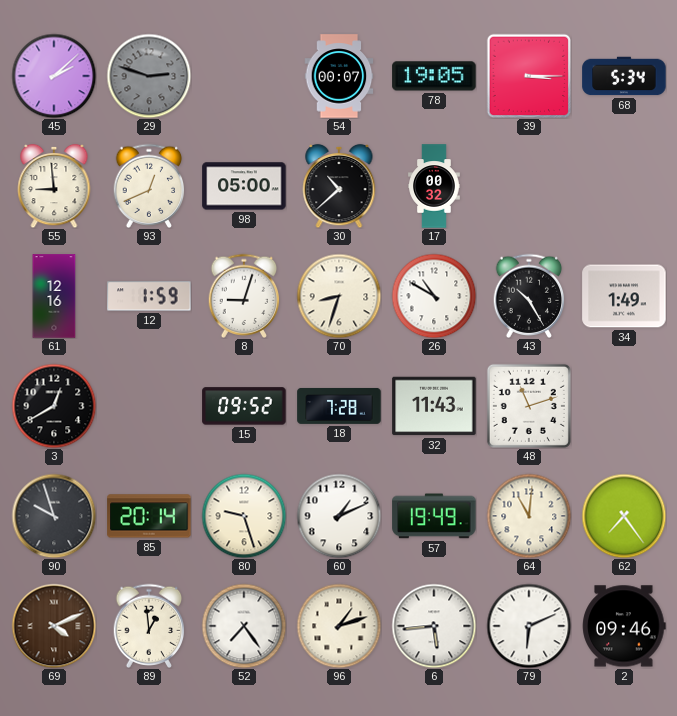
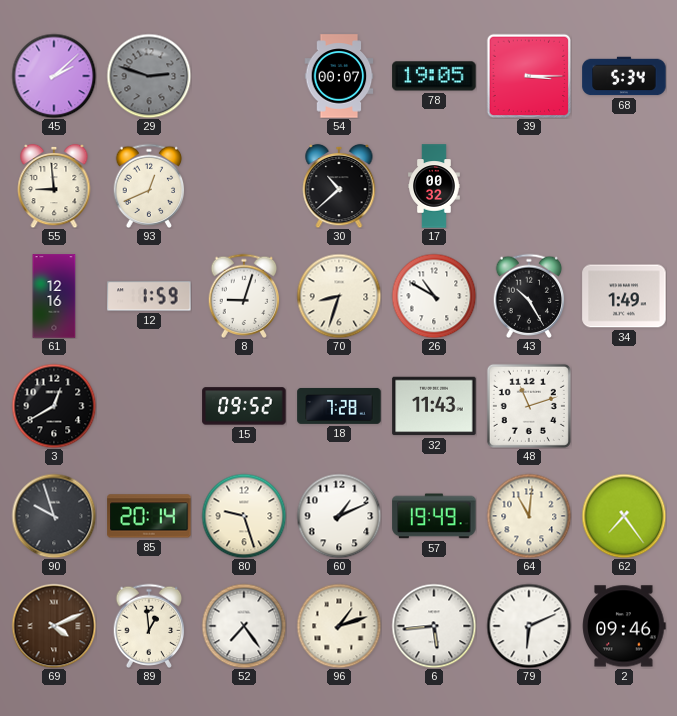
98: 05:00 -> none (244, 186)
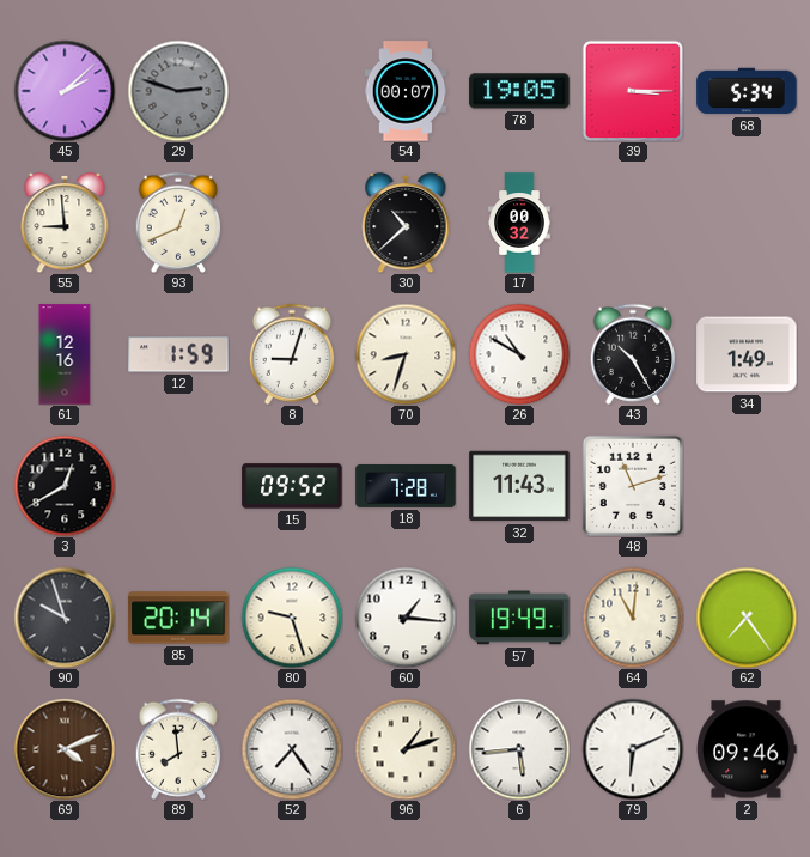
60: 1:11 -> 1:16 (406, 618)
89: 12:59 -> 7:59 (178, 748)
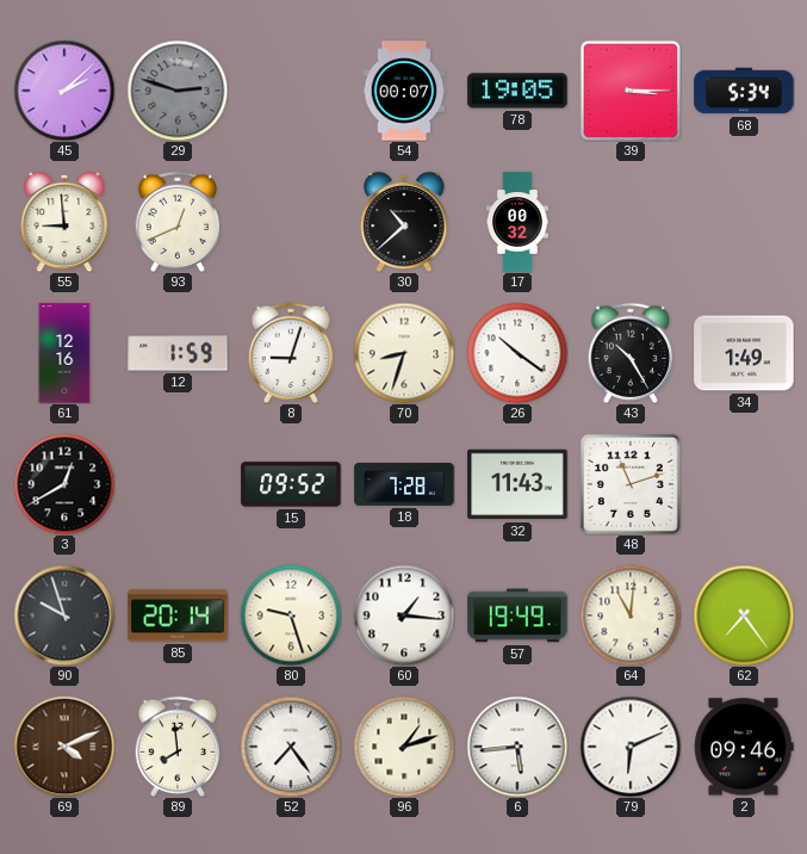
26: 10:50 -> 10:21 (517, 353)
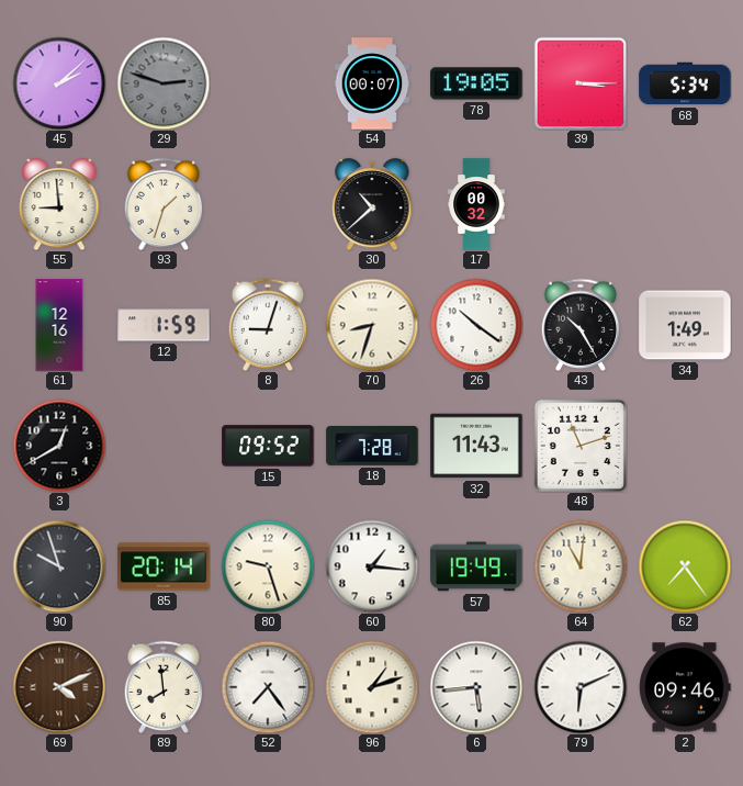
93: 12:41 -> 1:33 (164, 203)
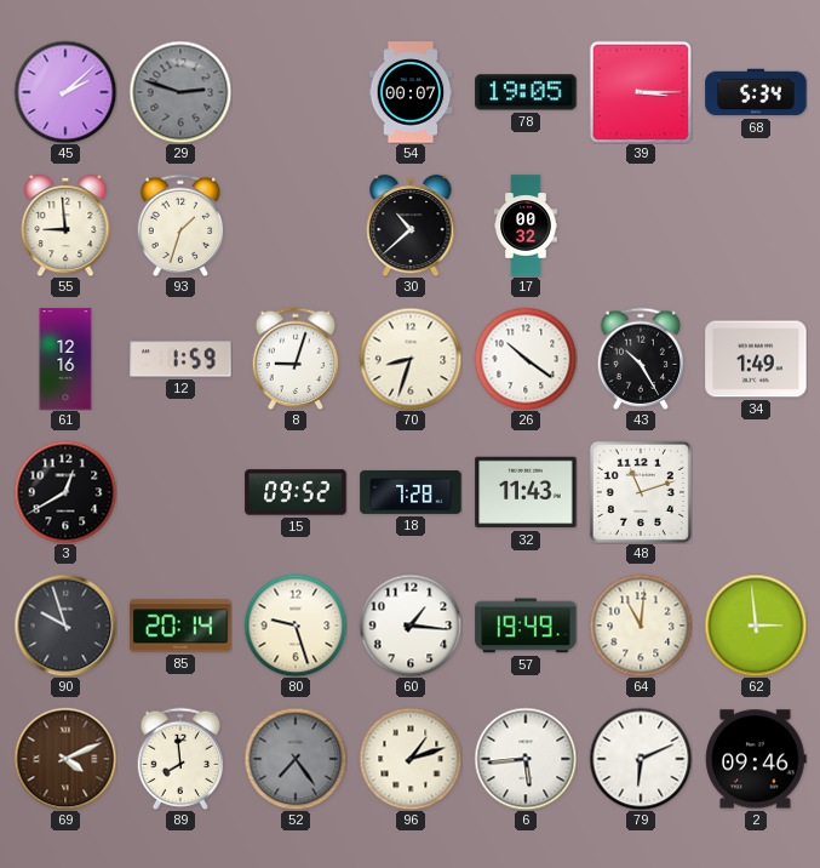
62: 7:24 -> 2:59 (756, 626)
52 dial: white -> grey (296, 759)
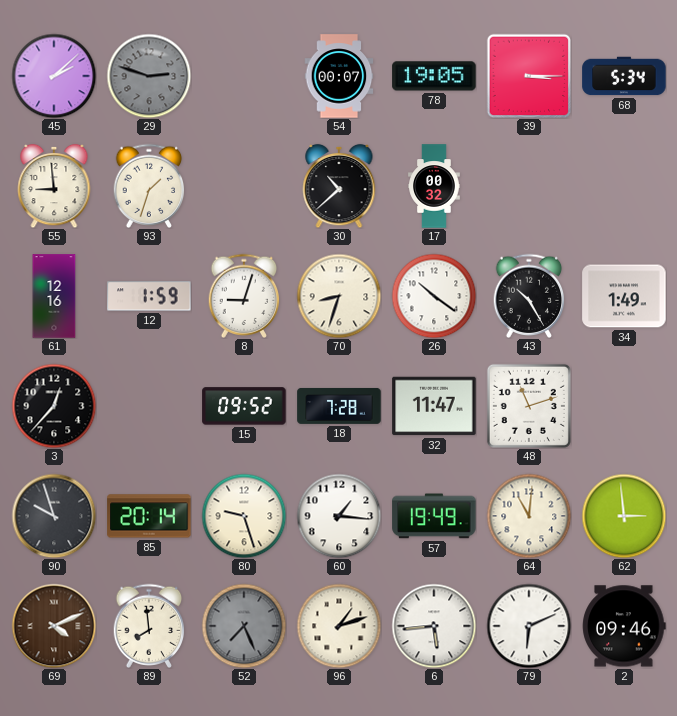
3: 12:40 -> 12:37 (54, 406)
32: 11:43 -> 11:47 (434, 406)
52: 7:24 -> 7:26 (244, 626)
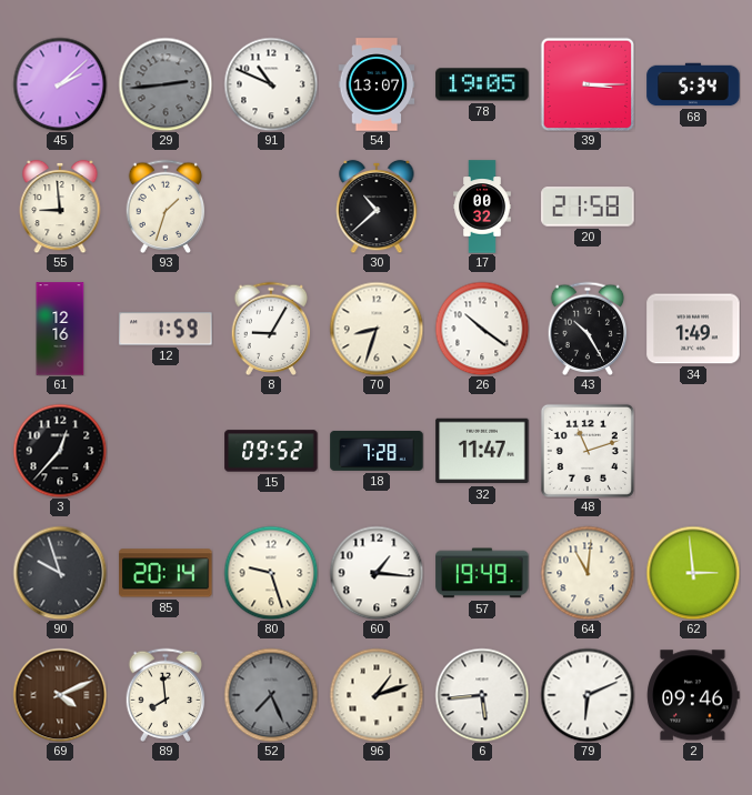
29: 2:48 -> 2:44 (166, 84)
91: none -> 10:49 (271, 84)
54: 00:07 -> 13:07 (377, 84)
20: none -> 21:58 (588, 207)
8: 9:03 -> 9:05 (271, 328)
